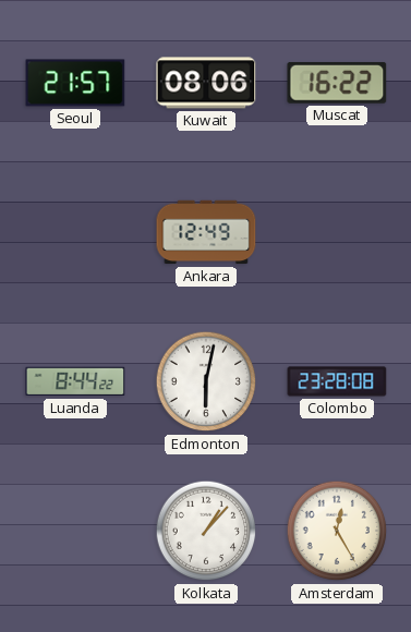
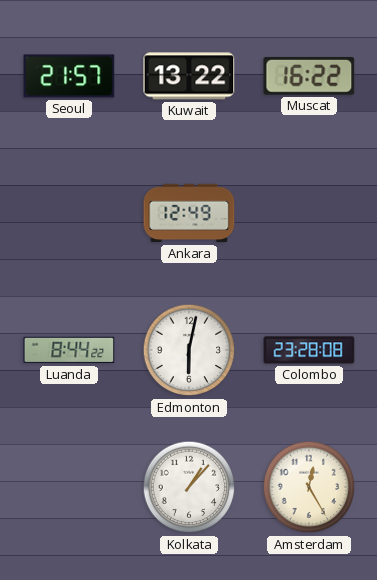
Kuwait: 08:06 -> 13:22 (189, 76)
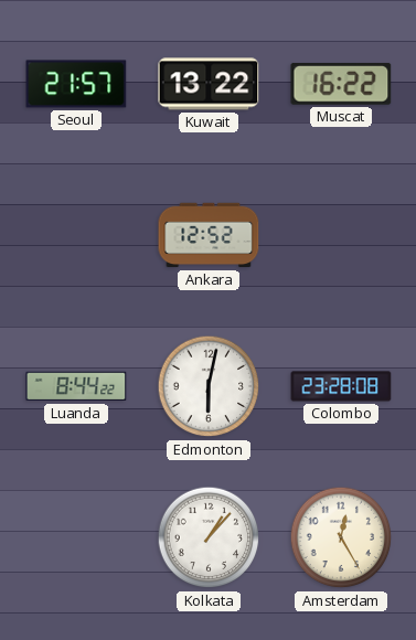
Ankara: 12:49 -> 12:52 (209, 235)
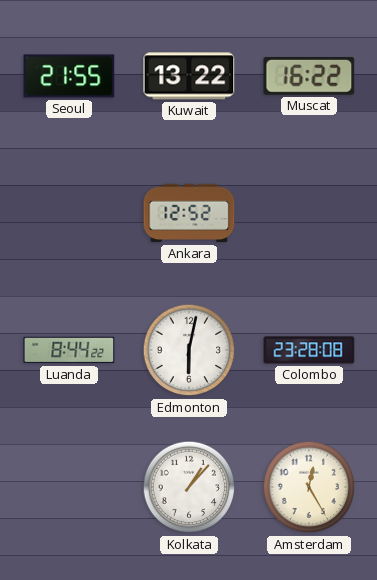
Seoul: 21:57 -> 21:55 (69, 76)
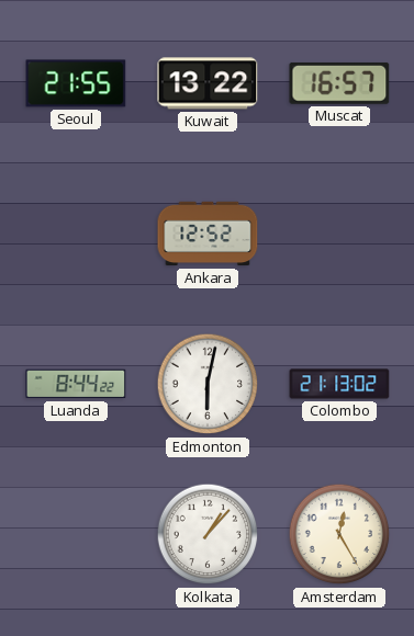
Muscat: 16:22 -> 16:57 (339, 83)
Colombo: 23:28 -> 21:13 (339, 384)
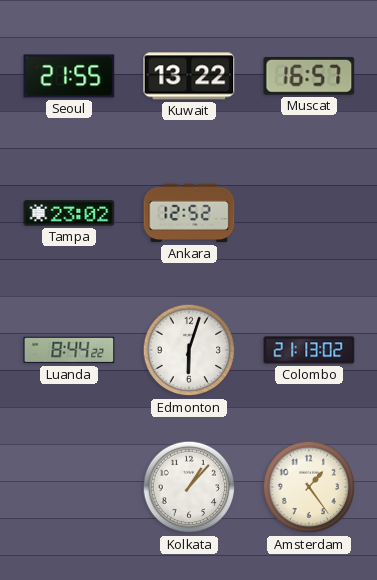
Tampa: none -> 23:02 (69, 213)
Edmonton: 6:02 -> 6:03 (189, 350)
Amsterdam: 12:25 -> 1:24 (309, 487)
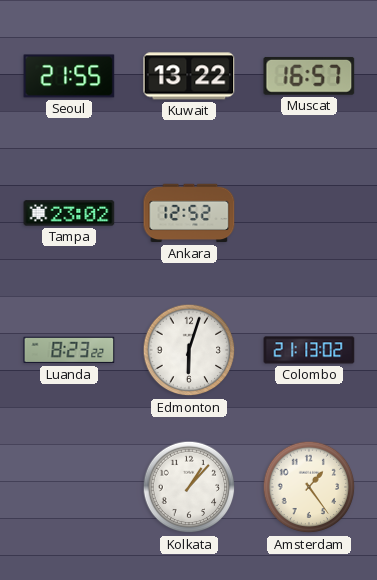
Luanda: 8:44 -> 8:23 (69, 350)
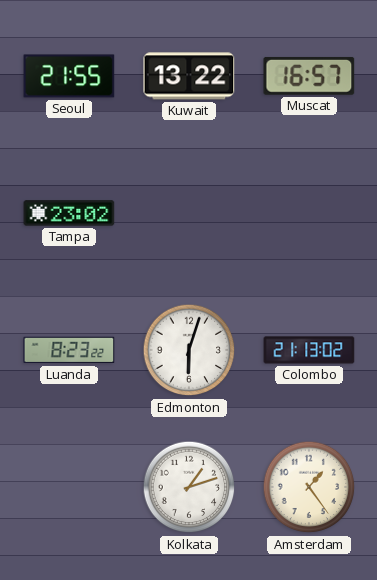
Ankara: 12:52 -> none (189, 213)
Kolkata: 1:07 -> 1:12 (189, 487)
